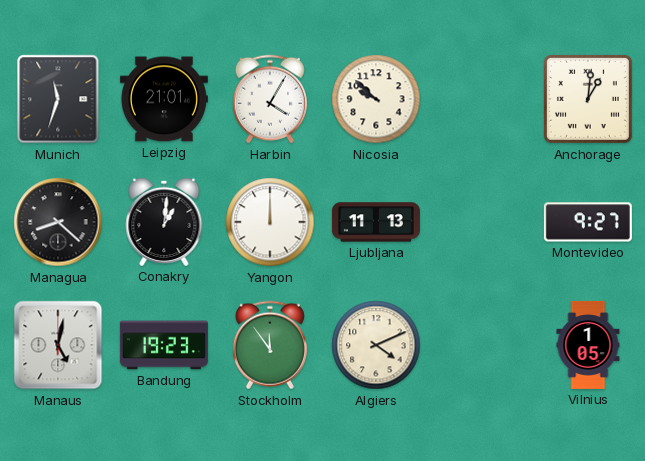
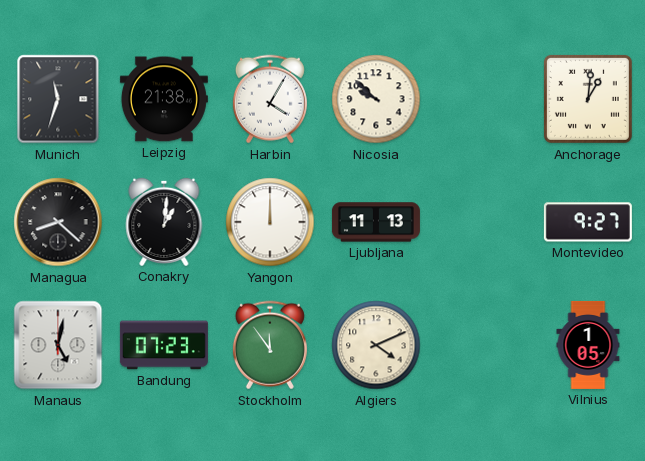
Leipzig: 21:01 -> 21:38 (164, 99)
Bandung: 19:23 -> 07:23 (164, 345)
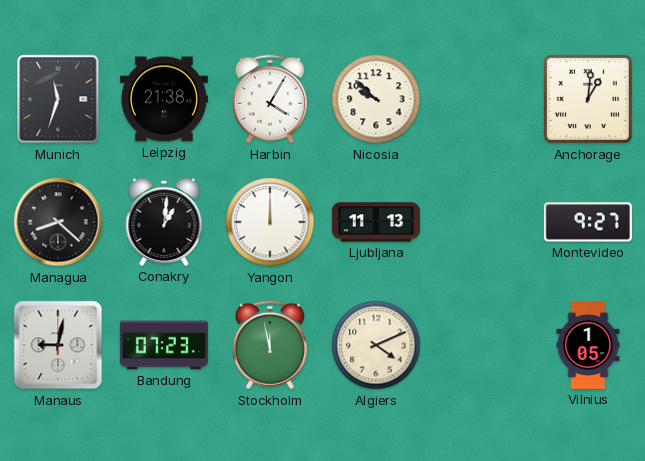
Manaus: 5:02 -> 9:02 (58, 345)
Stockholm: 11:54 -> 11:58 (270, 345)
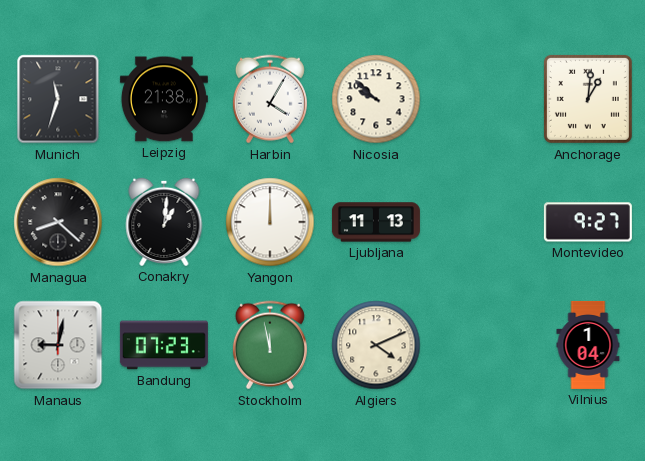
Vilnius: 1:05 -> 1:04 (588, 345)
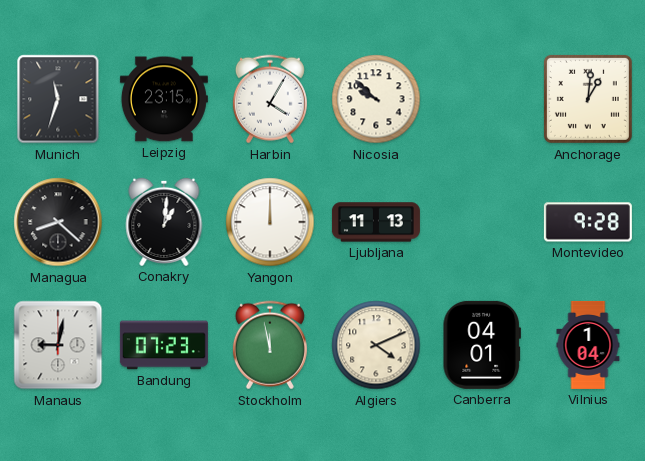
Leipzig: 21:38 -> 23:15 (164, 99)
Montevideo: 9:27 -> 9:28 (588, 222)
Canberra: none -> 04:01 (482, 345)
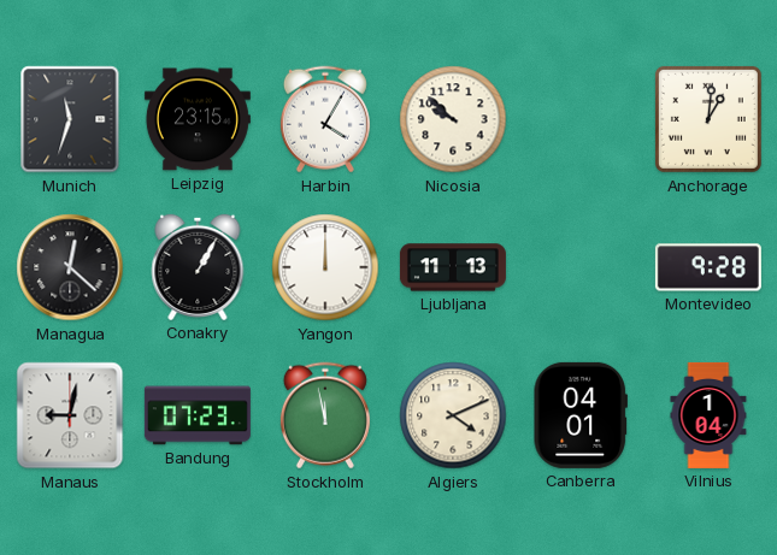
Managua: 8:22 -> 12:22 (70, 267)
Conakry: 1:01 -> 1:05 (198, 267)
